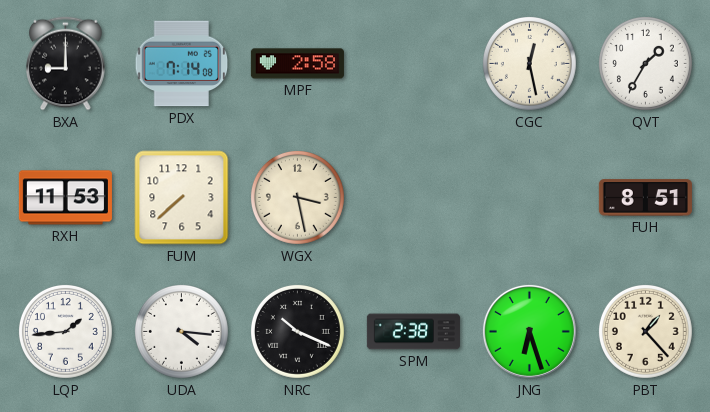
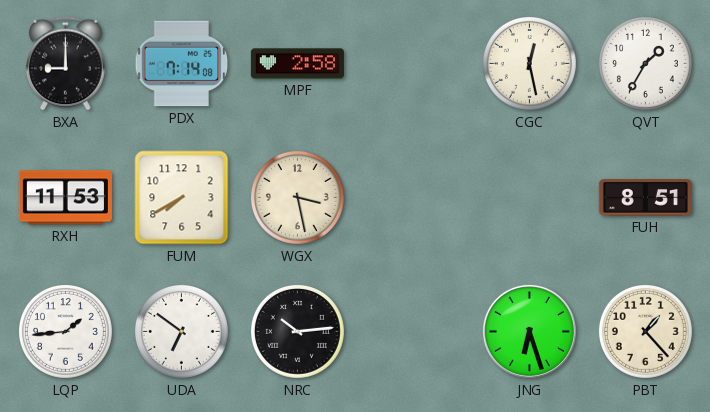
FUM: 7:38 -> 7:40 (182, 198)
UDA: 4:16 -> 6:51 (181, 331)
NRC: 10:19 -> 10:14 (297, 331)
SPM: 2:38 -> none (413, 332)
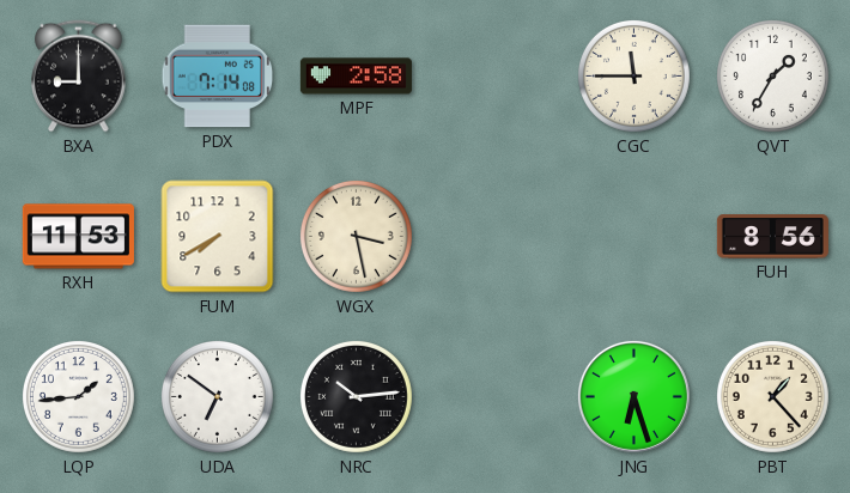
CGC: 12:28 -> 11:45 (633, 75)
FUH: 8:51 -> 8:56 (772, 237)
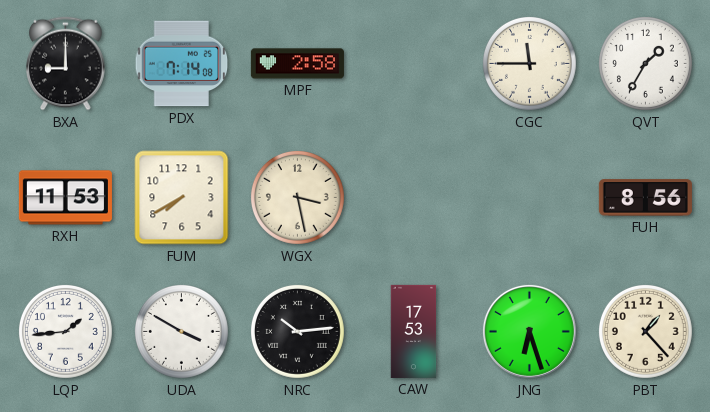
UDA: 6:51 -> 3:50 (181, 331)
CAW: none -> 17:53 (414, 331)
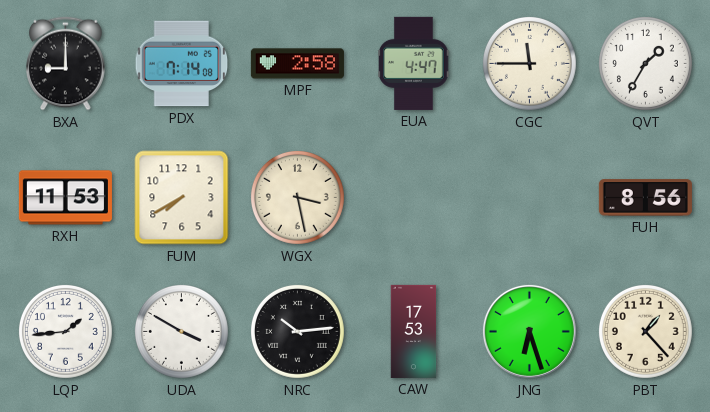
EUA: none -> 4:47 (414, 63)
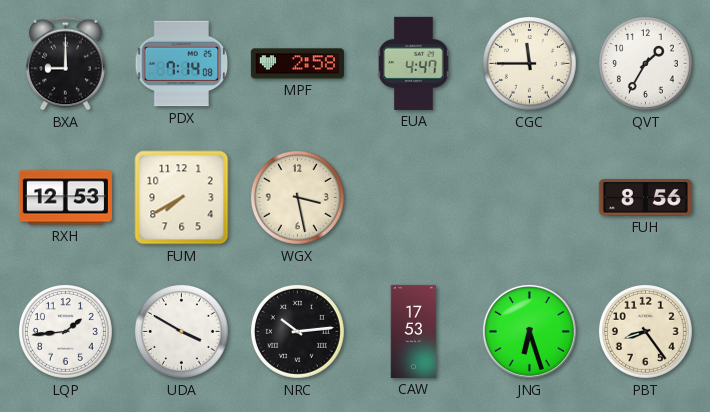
RXH: 11:53 -> 12:53 (65, 198)
PBT: 1:23 -> 8:24 (645, 331)
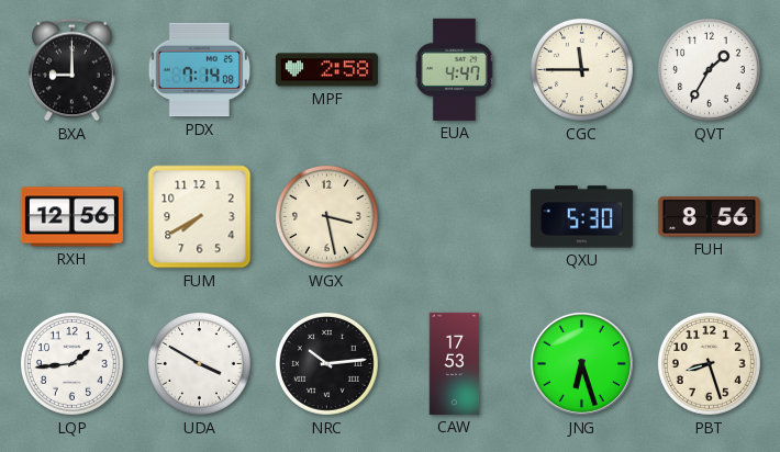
RXH: 12:53 -> 12:56 (71, 217)
QXU: none -> 5:30 (581, 217)
PBT: 8:24 -> 8:27 (709, 363)
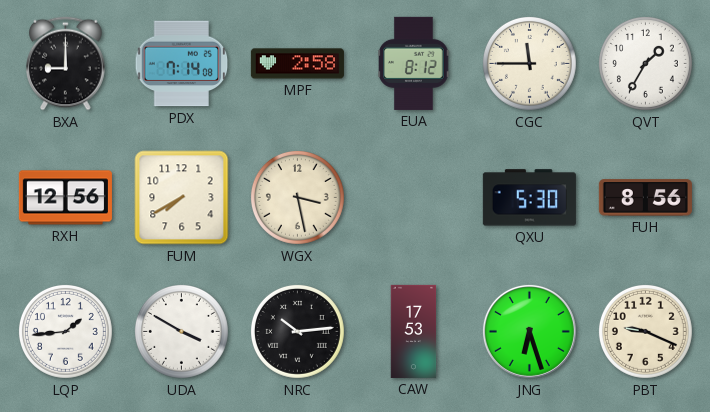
EUA: 4:47 -> 8:12 (414, 63)
PBT: 8:27 -> 9:19 (645, 331)
